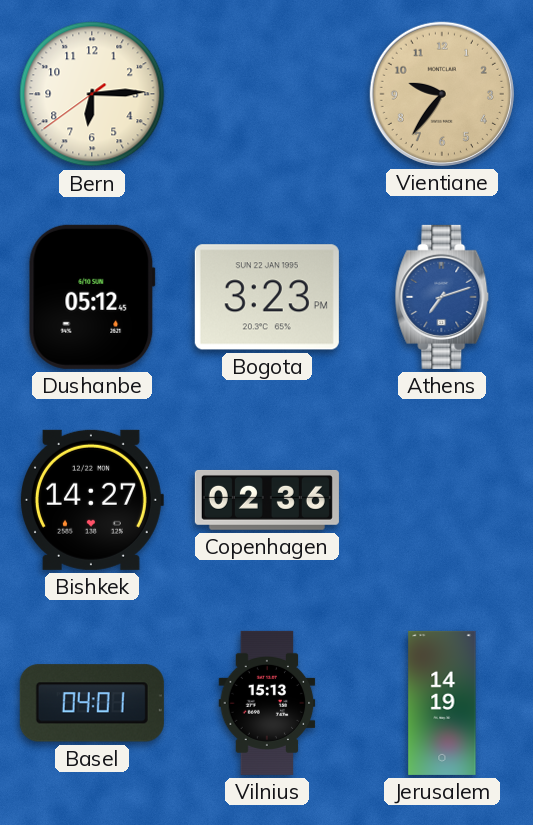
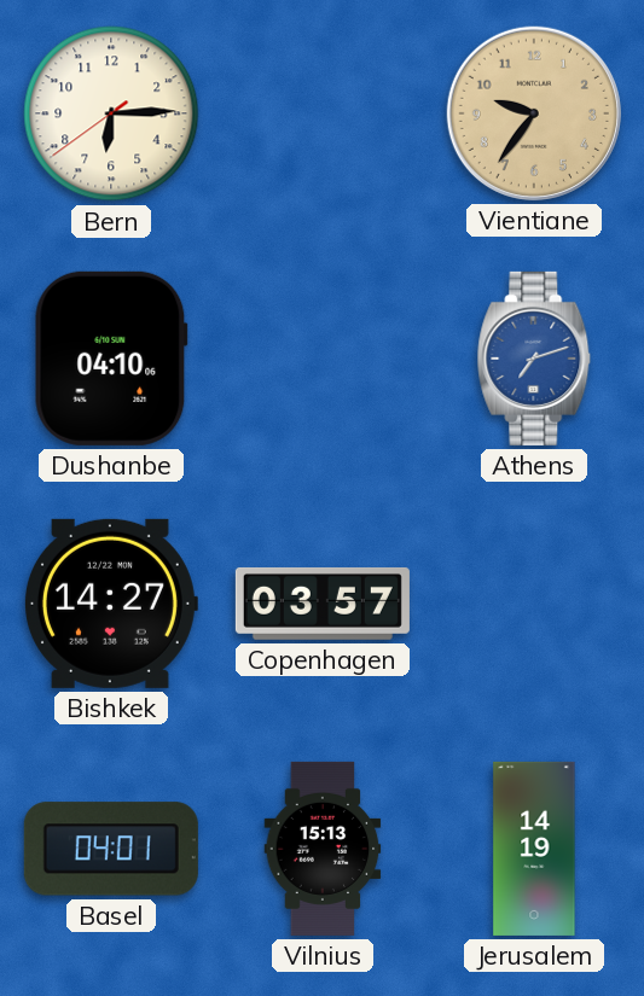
Dushanbe: 05:12 -> 04:10 (111, 359)
Bogota: 3:23 -> none (267, 297)
Copenhagen: 02:36 -> 03:57 (323, 604)
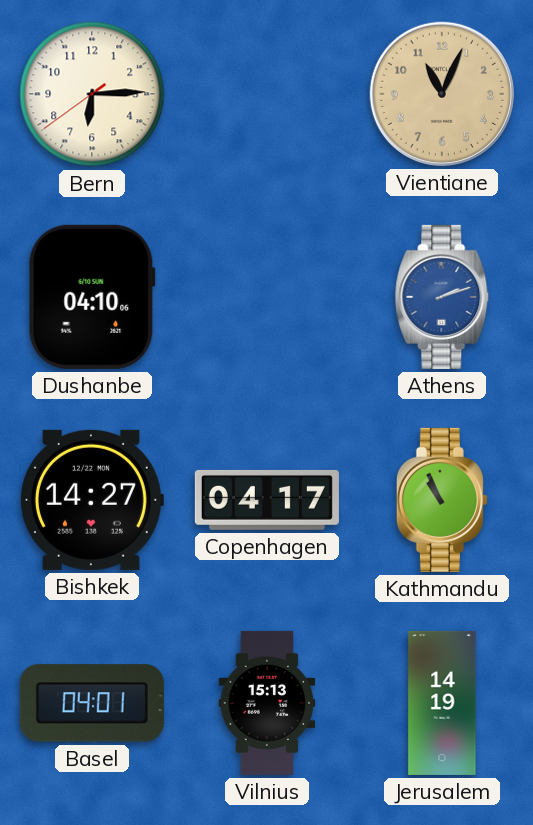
Vientiane: 9:36 -> 11:04 (442, 94)
Athens: 7:12 -> 2:12 (442, 297)
Copenhagen: 03:57 -> 04:17 (267, 500)
Kathmandu: none -> 10:56 (442, 500)
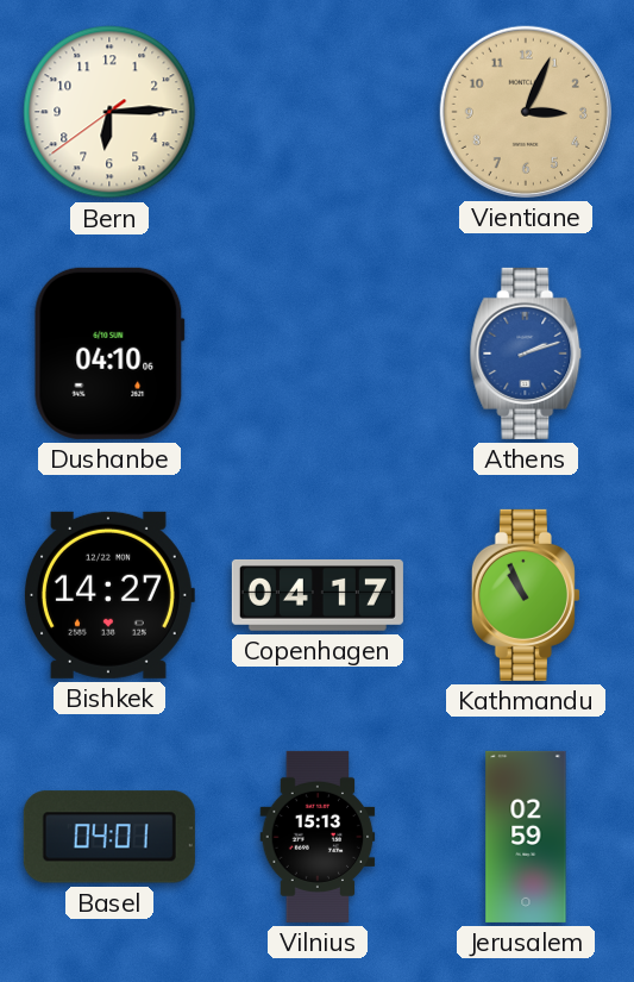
Vientiane: 11:04 -> 3:04 (526, 112)
Jerusalem: 14:19 -> 02:59 (526, 837)
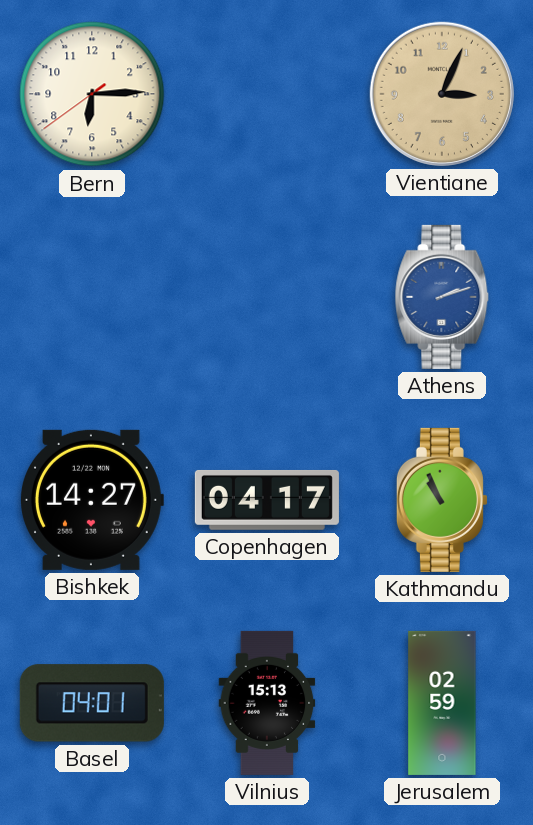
Dushanbe: 04:10 -> none (109, 354)
